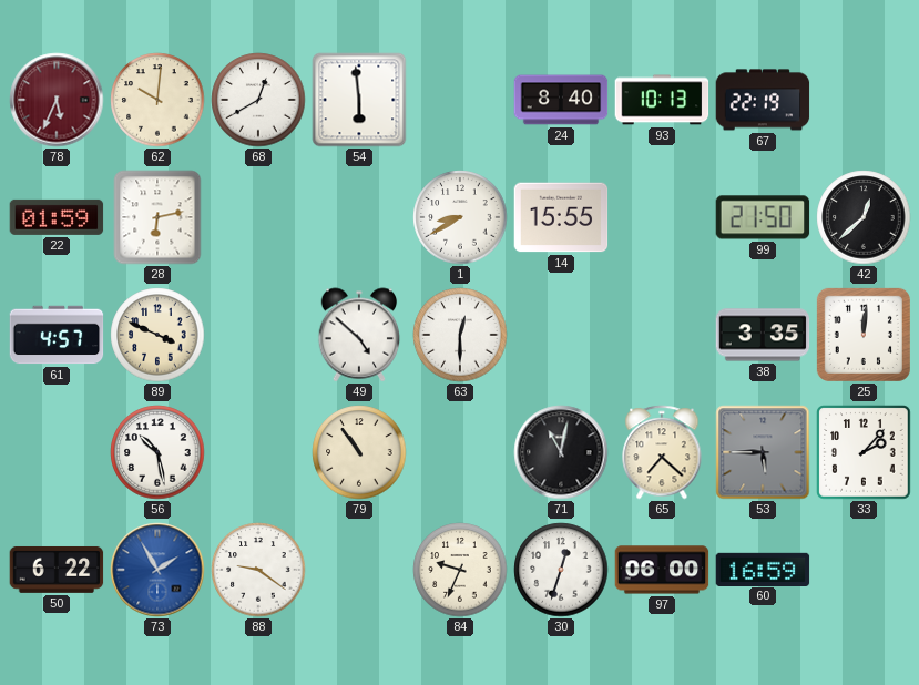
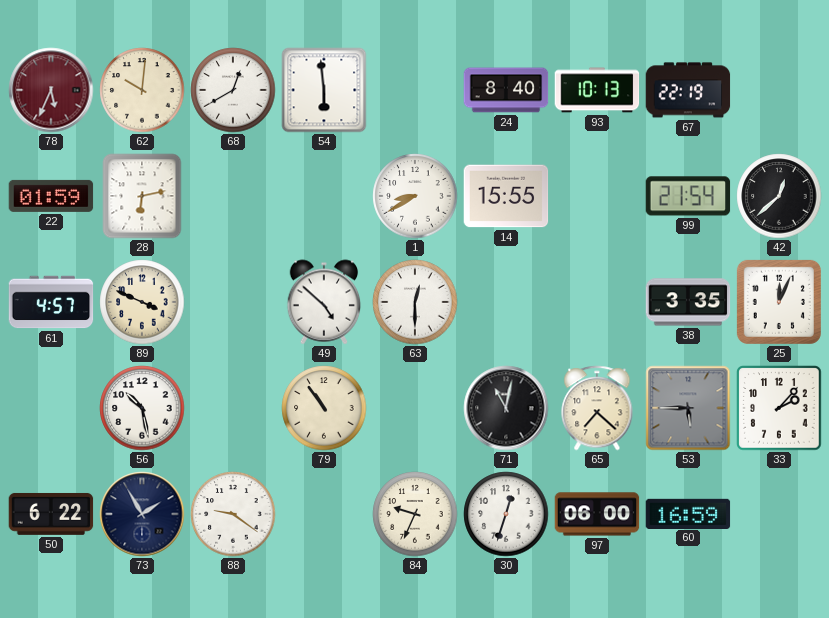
99: 21:50 -> 21:54 (688, 196)
25: 12:01 -> 12:04 (779, 302)
73 dial: blue -> navy (142, 514)
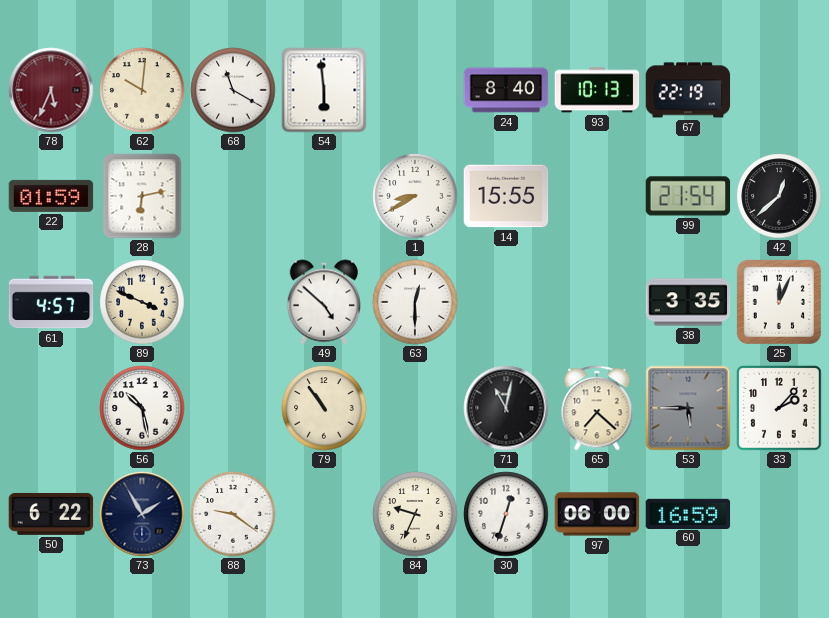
68: 12:40 -> 11:20 (233, 90)
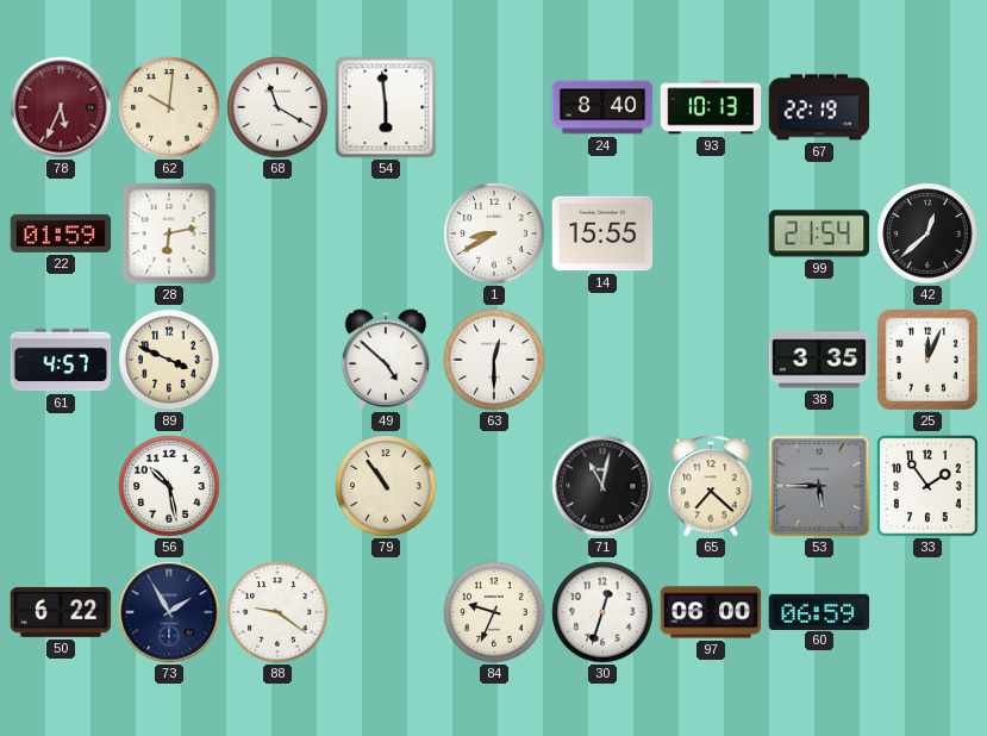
33: 2:07 -> 1:54 (927, 486)
60: 16:59 -> 06:59 (819, 611)
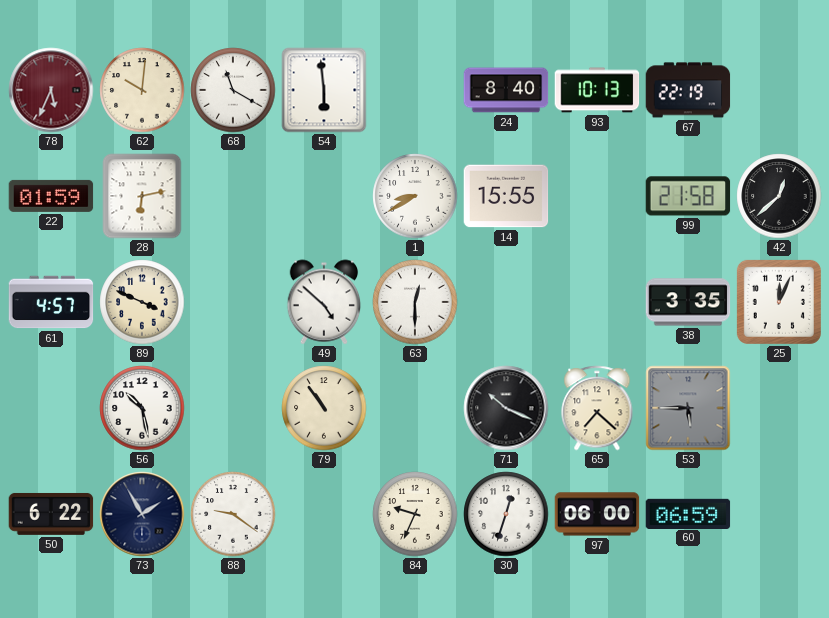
99: 21:54 -> 21:58 (688, 196)
71: 11:02 -> 10:19 (506, 408)
33: 1:54 -> none (927, 486)
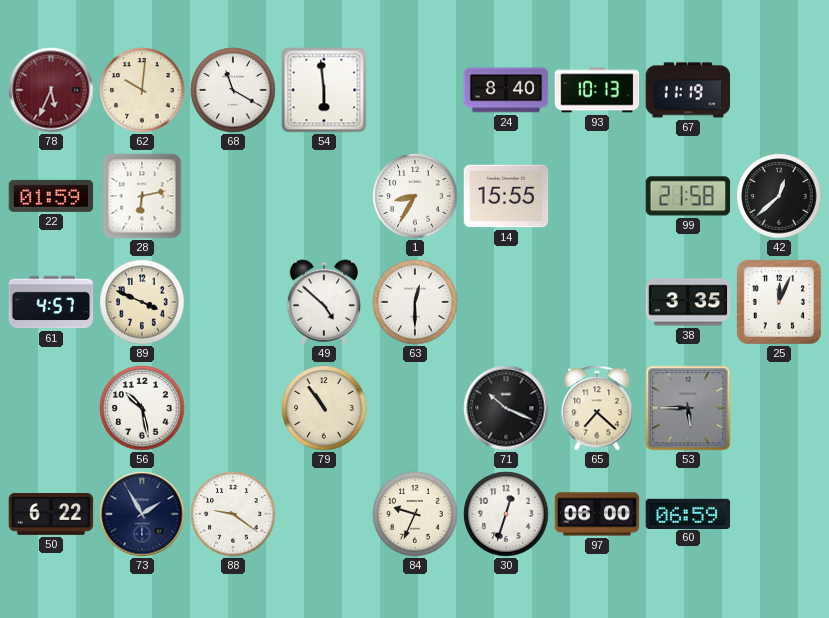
67: 22:19 -> 11:19 (688, 90)
1: 8:40 -> 8:35 (415, 196)
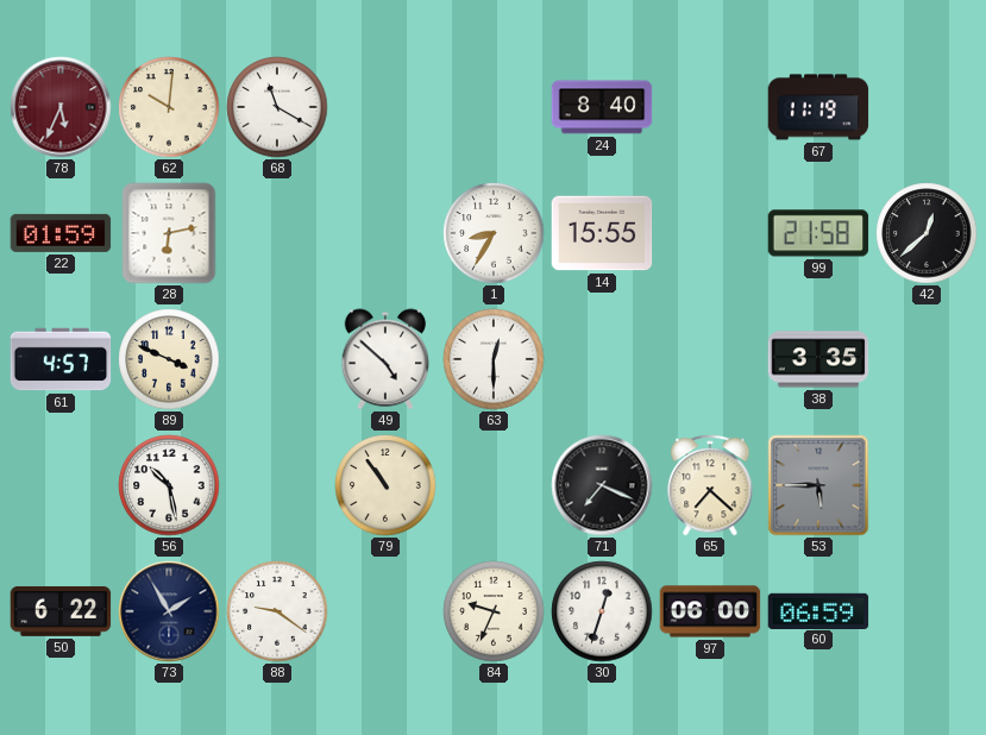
54: 5:59 -> none (324, 90)
93: 10:13 -> none (597, 90)
25: 12:04 -> none (779, 302)
71: 10:19 -> 7:19 (602, 485)
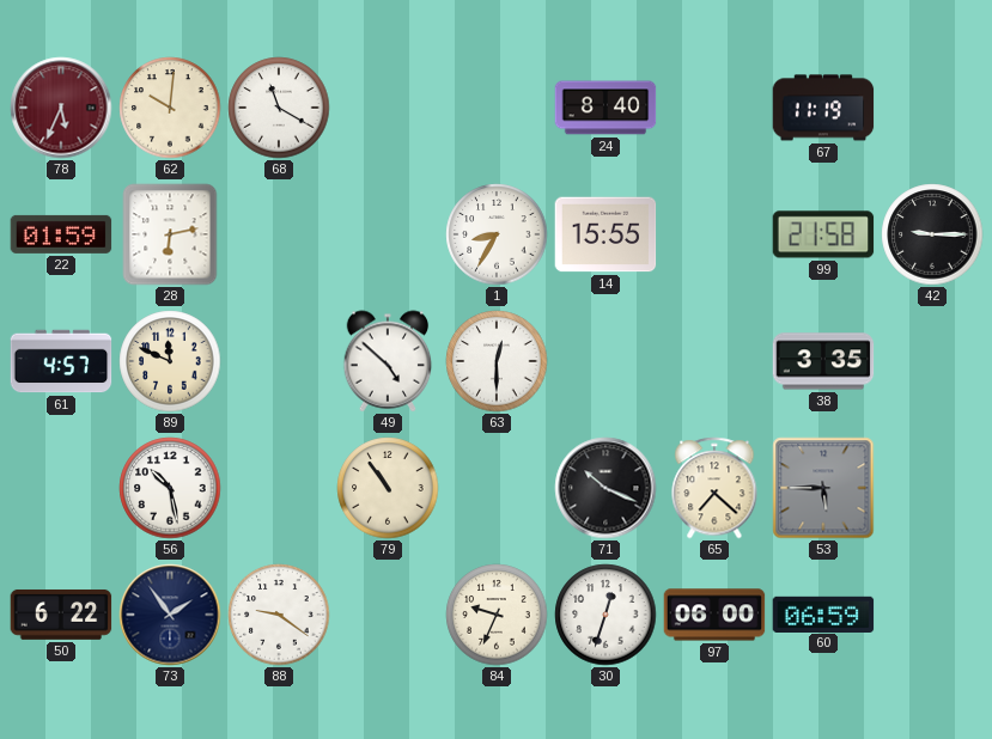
42: 12:38 -> 9:15 (932, 234)
89: 3:49 -> 11:49 (170, 361)
71: 7:19 -> 10:19 (605, 488)
73: 1:55 -> 1:54 (170, 615)
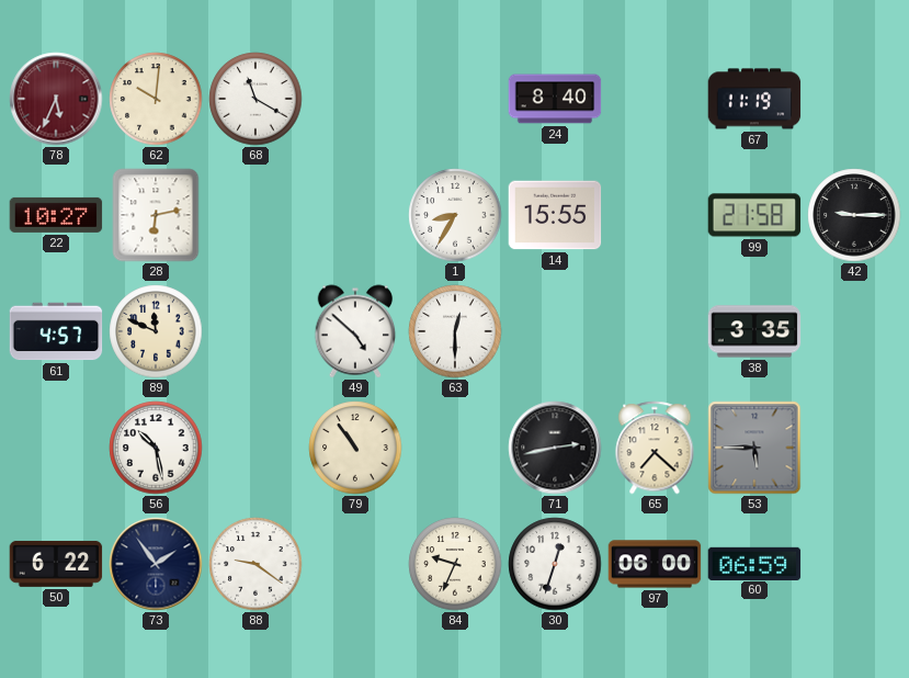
22: 01:59 -> 10:27 (56, 215)
71: 10:19 -> 2:43 (555, 448)
